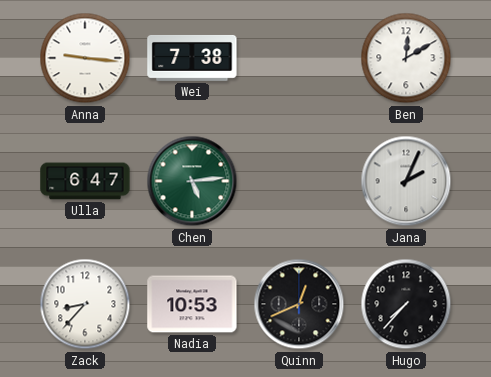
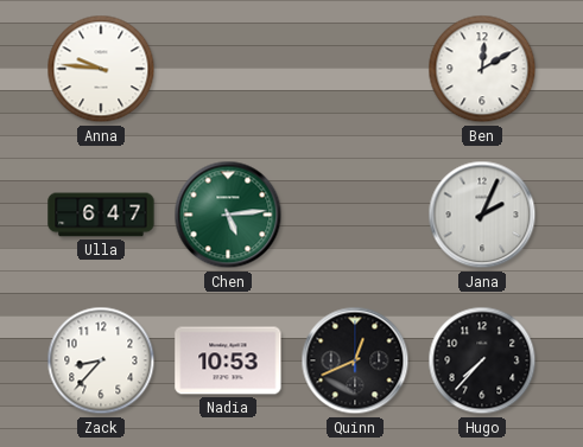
Anna: 9:16 -> 9:46 (101, 69)
Wei: 7:38 -> none (192, 58)
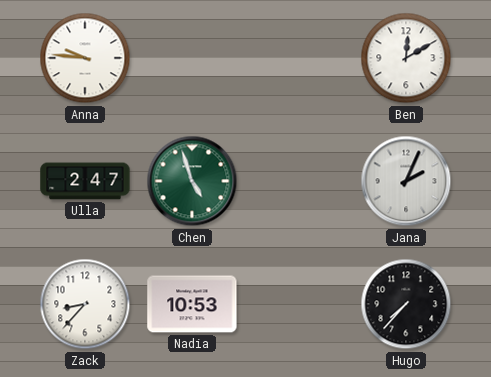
Ulla: 6:47 -> 2:47 (85, 181)
Chen: 5:14 -> 4:57 (192, 181)
Quinn: 12:41 -> none (355, 360)
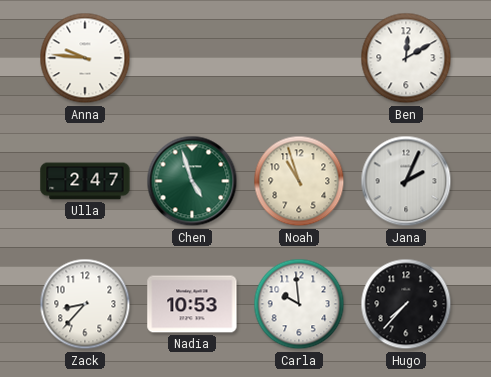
Noah: none -> 10:57 (299, 181)
Carla: none -> 9:59 (299, 304)
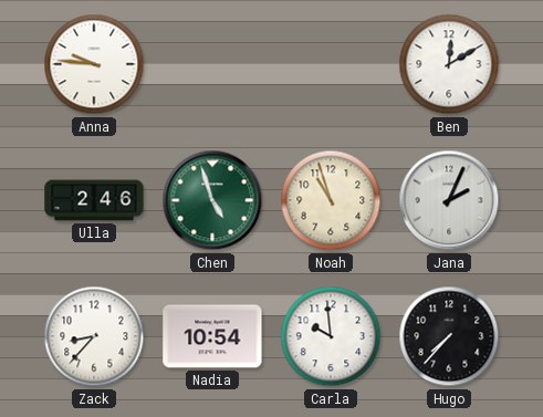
Ulla: 2:47 -> 2:46 (94, 200)
Nadia: 10:53 -> 10:54 (212, 336)
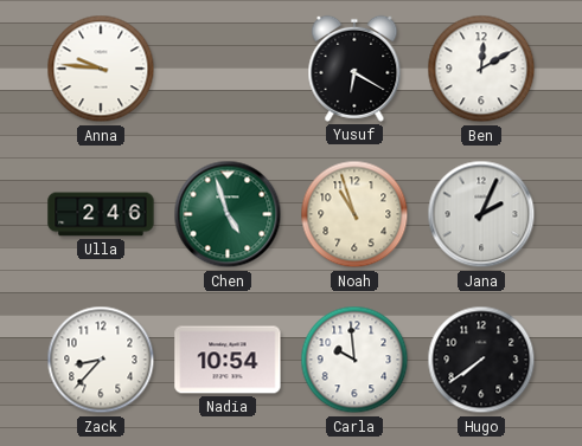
Yusuf: none -> 6:20 (354, 69)
Hugo: 7:37 -> 7:39 (481, 360)
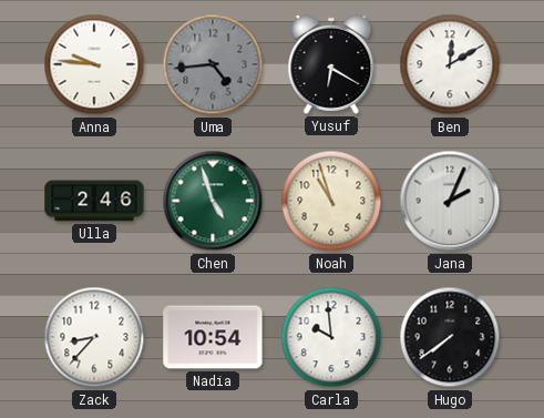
Uma: none -> 4:44 (213, 64)
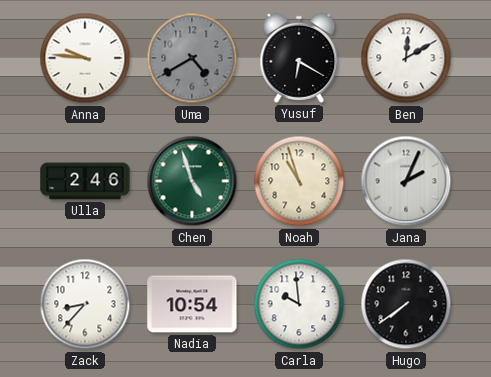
Uma: 4:44 -> 4:40 (192, 58)
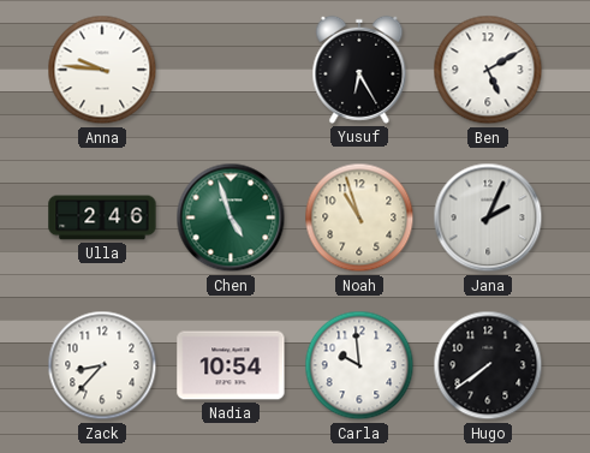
Uma: 4:40 -> none (192, 58)
Yusuf: 6:20 -> 6:25 (359, 70)
Ben: 12:10 -> 5:10 (488, 70)
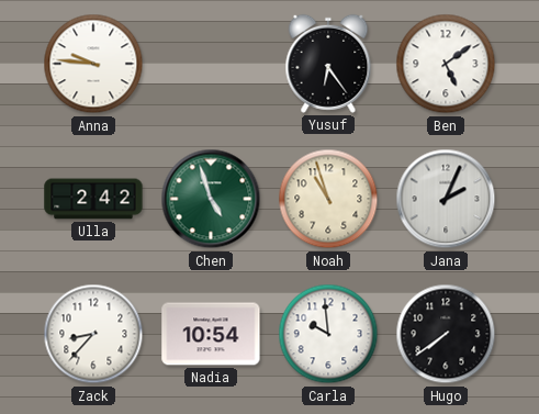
Yusuf: 6:25 -> 6:24 (328, 64)
Ben: 5:10 -> 5:09 (446, 64)
Ulla: 2:46 -> 2:42 (93, 199)
